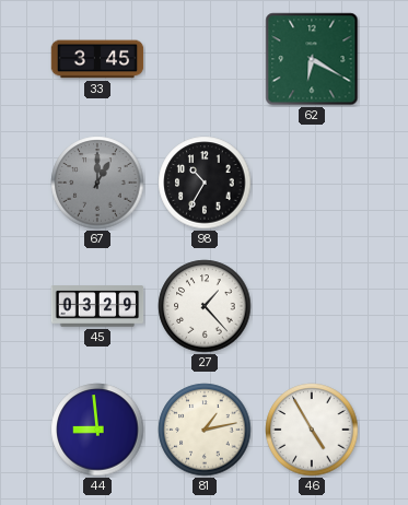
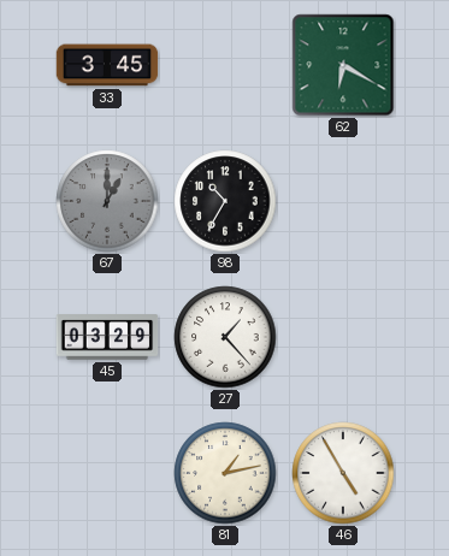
44: 8:59 -> none (97, 430)
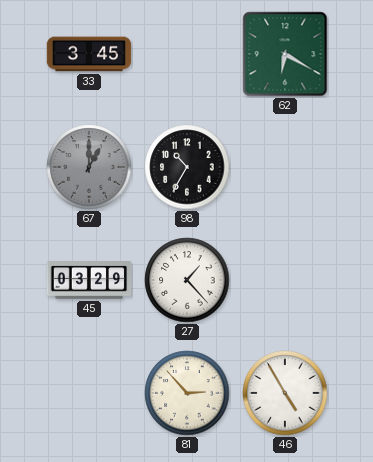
81: 1:13 -> 2:53 (187, 393)
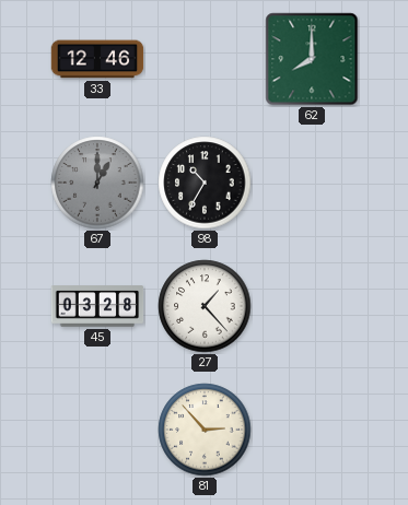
33: 3:45 -> 12:46 (97, 59)
62: 6:20 -> 8:00 (312, 59)
45: 03:29 -> 03:28 (97, 306)
46: 4:55 -> none (285, 393)
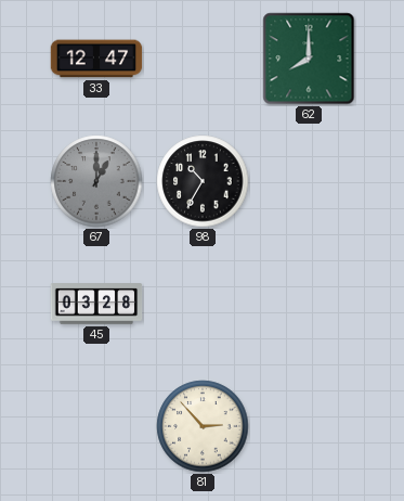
33: 12:46 -> 12:47 (96, 59)
27: 1:23 -> none (205, 306)
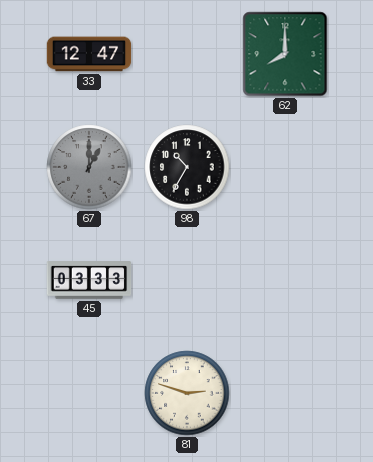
45: 03:28 -> 03:33 (89, 280)
81: 2:53 -> 2:48 (187, 393)
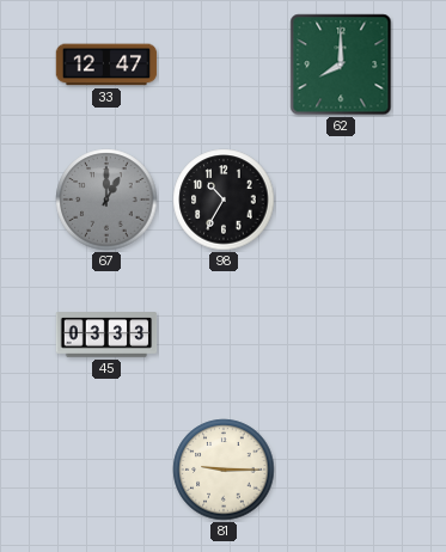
81: 2:48 -> 9:15 (224, 470)
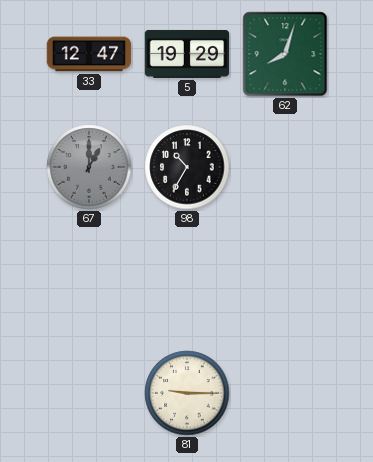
5: none -> 19:29 (187, 54)
62: 8:00 -> 8:03 (285, 54)
45: 03:33 -> none (106, 335)
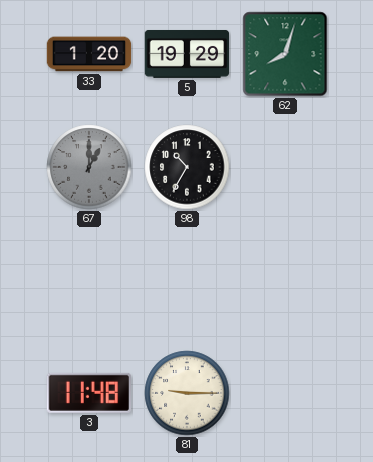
33: 12:47 -> 1:20 (89, 54)
3: none -> 11:48 (88, 393)
